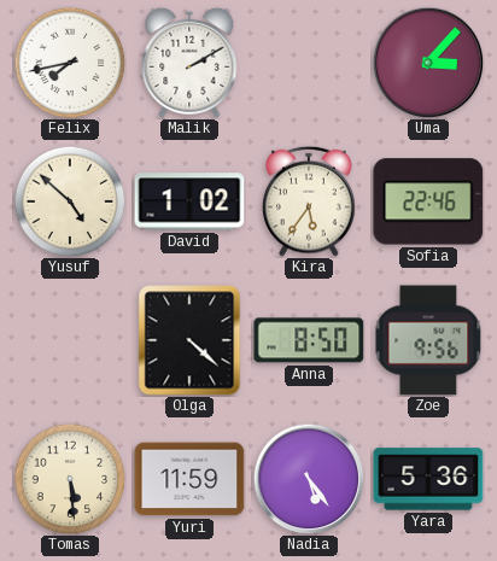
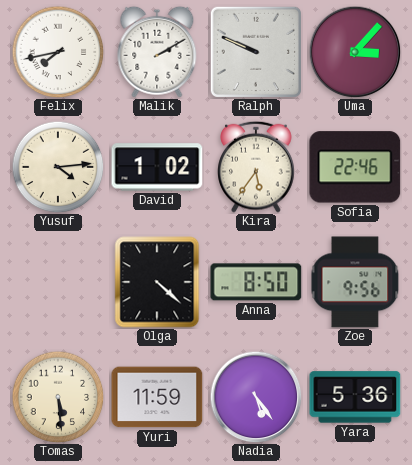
Ralph: none -> 9:49 (256, 52)
Yusuf: 4:52 -> 4:14 (58, 167)
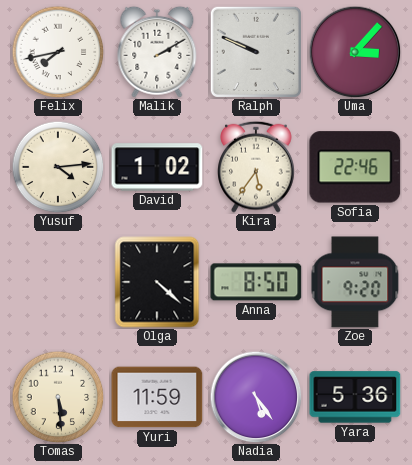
Zoe: 9:56 -> 9:20 (355, 282)
